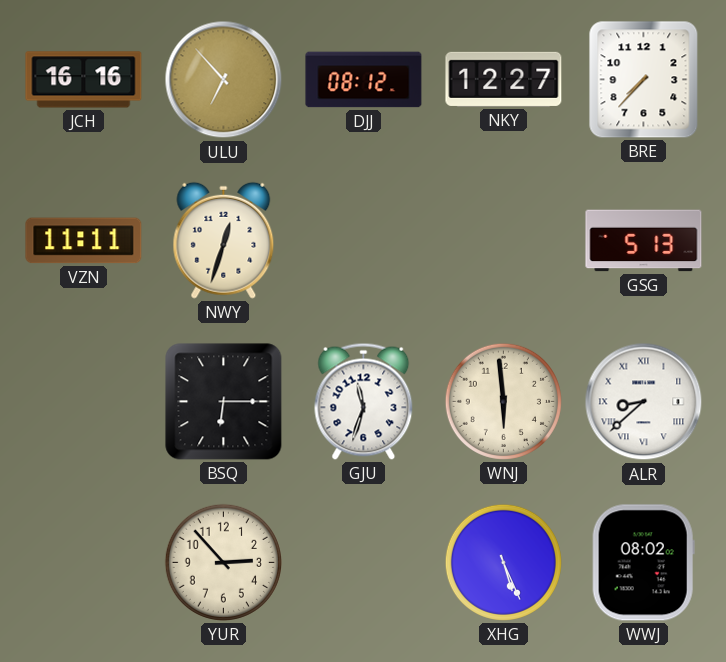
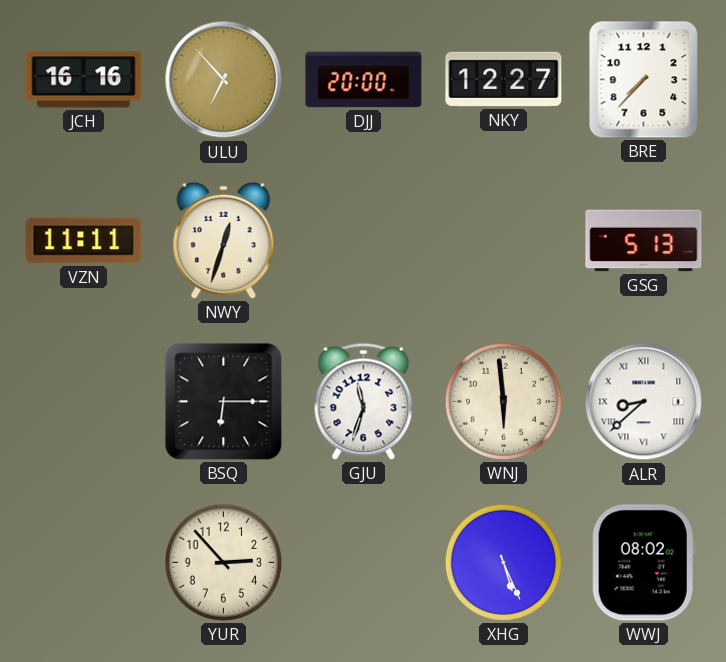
DJJ: 08:12 -> 20:00 (364, 80)
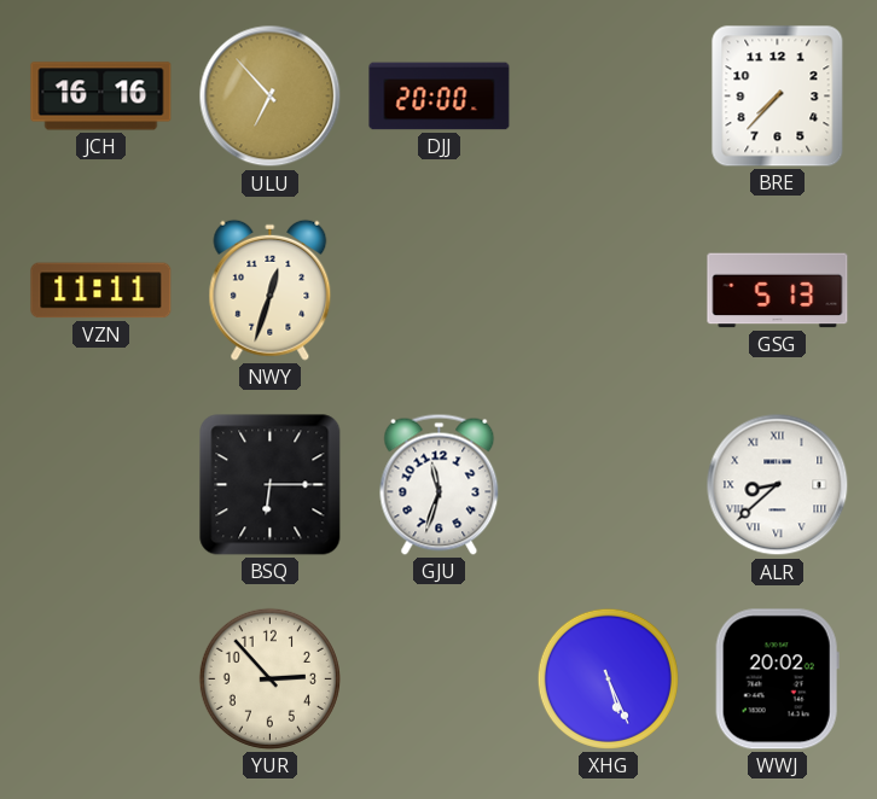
NKY: 12:27 -> none (504, 79)
WNJ: 5:59 -> none (503, 401)
WWJ: 08:02 -> 20:02 (777, 680)
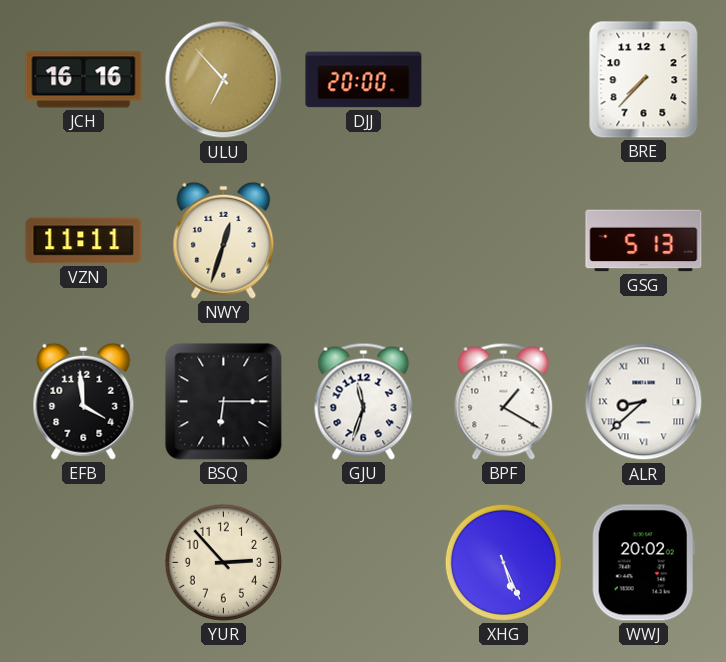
EFB: none -> 3:59 (84, 401)
BPF: none -> 1:20 (504, 401)
